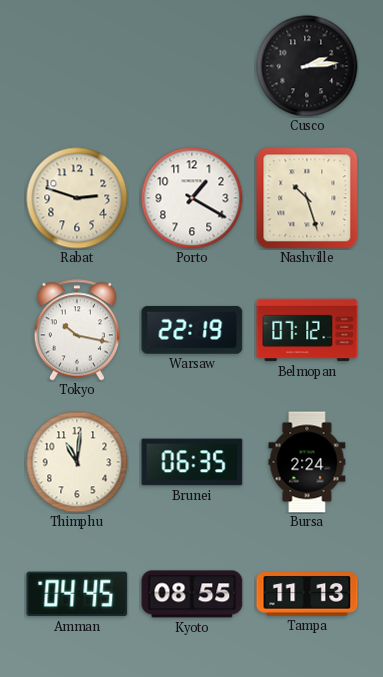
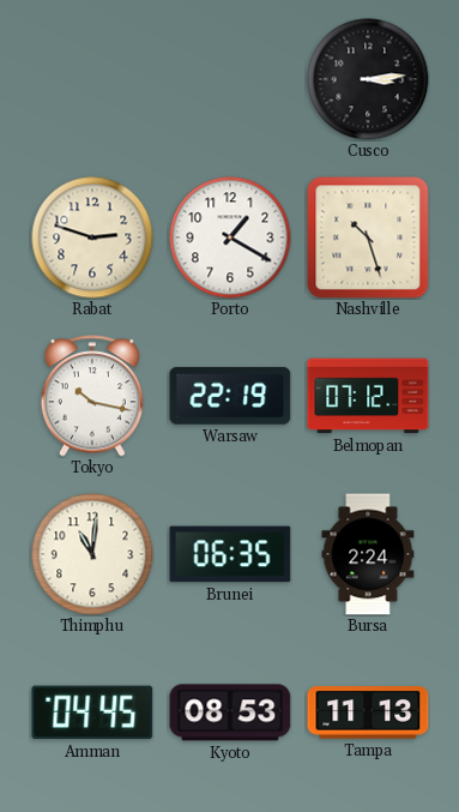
Cusco: 2:14 -> 3:14 (368, 79)
Kyoto: 08:55 -> 08:53 (230, 712)
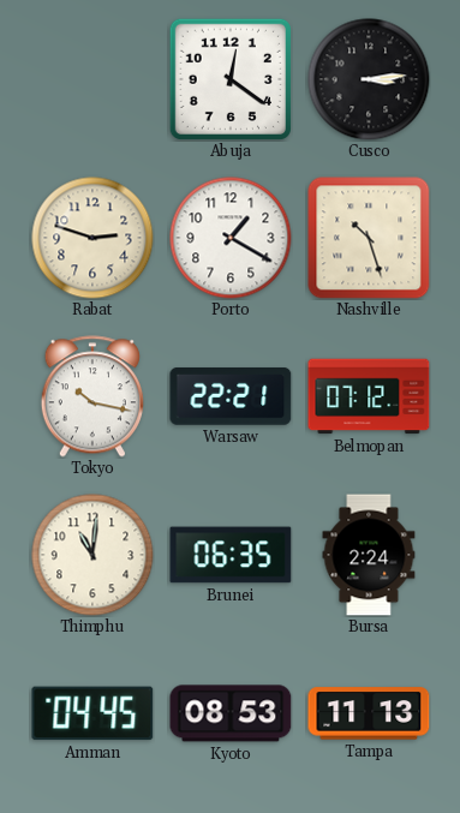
Abuja: none -> 12:21 (231, 79)
Warsaw: 22:19 -> 22:21 (231, 396)
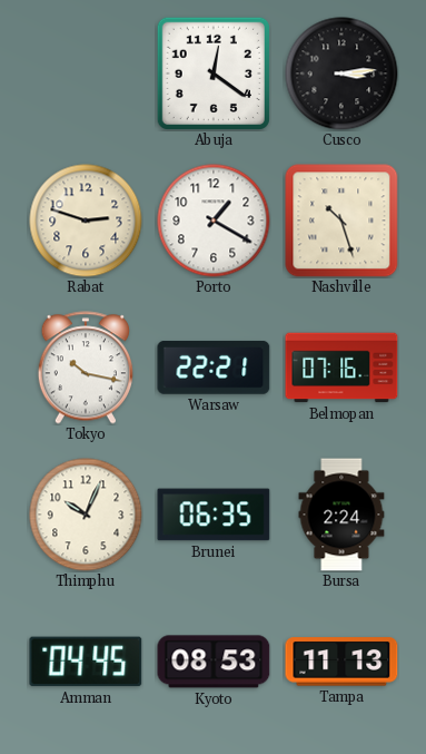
Belmopan: 07:12 -> 07:16 (341, 368)
Thimphu: 11:01 -> 10:04 (86, 515)
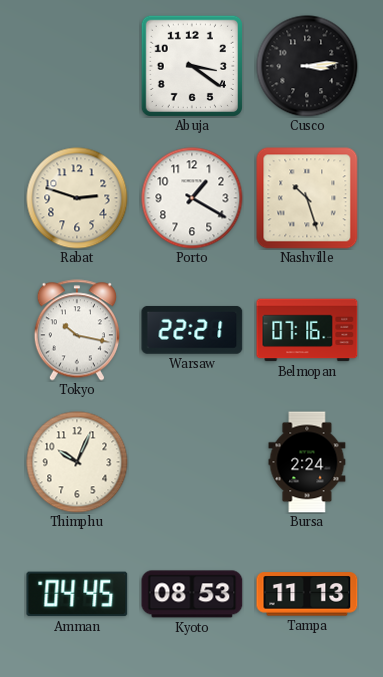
Abuja: 12:21 -> 3:21 (192, 66)
Brunei: 06:35 -> none (214, 515)
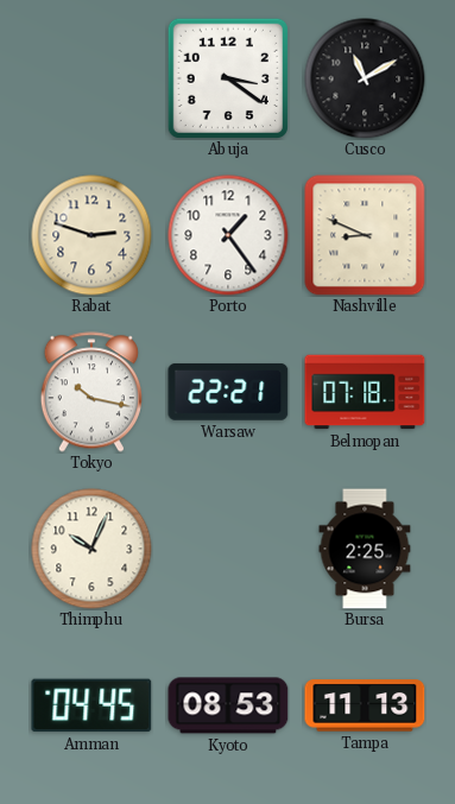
Cusco: 3:14 -> 11:10 (365, 78)
Porto: 1:20 -> 1:24 (228, 235)
Nashville: 10:27 -> 8:49 (365, 235)
Belmopan: 07:16 -> 07:18 (365, 392)
Bursa: 2:24 -> 2:25 (365, 549)
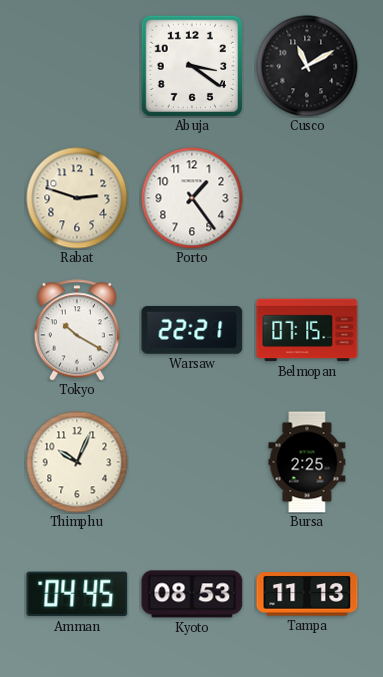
Nashville: 8:49 -> none (365, 235)
Tokyo: 10:17 -> 10:20 (77, 330)
Belmopan: 07:18 -> 07:15 (307, 330)
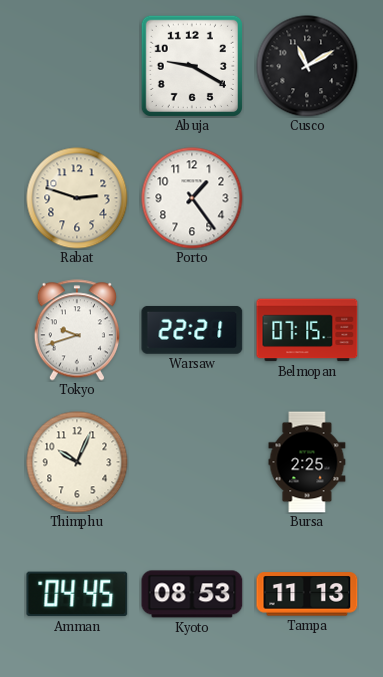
Abuja: 3:21 -> 9:20 (192, 66)
Tokyo: 10:20 -> 9:42 (77, 330)
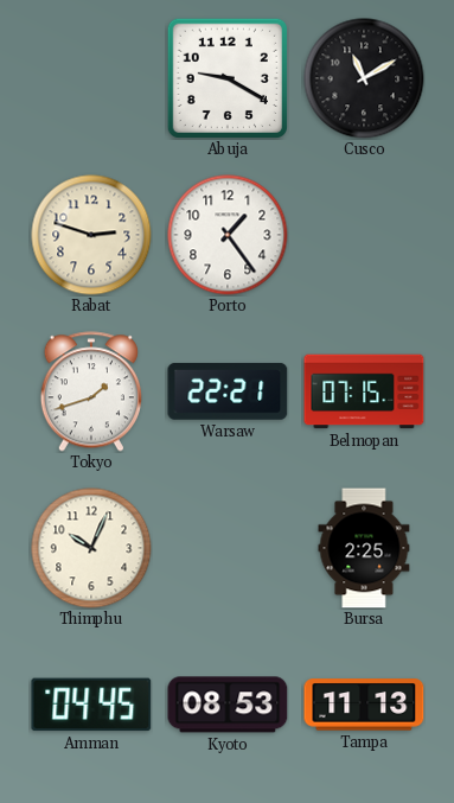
Tokyo: 9:42 -> 1:42 (91, 391)
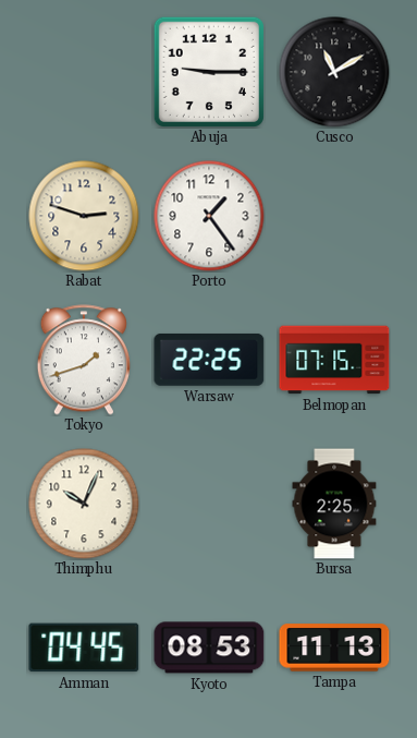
Abuja: 9:20 -> 9:15 (209, 72)
Warsaw: 22:21 -> 22:25 (209, 360)
